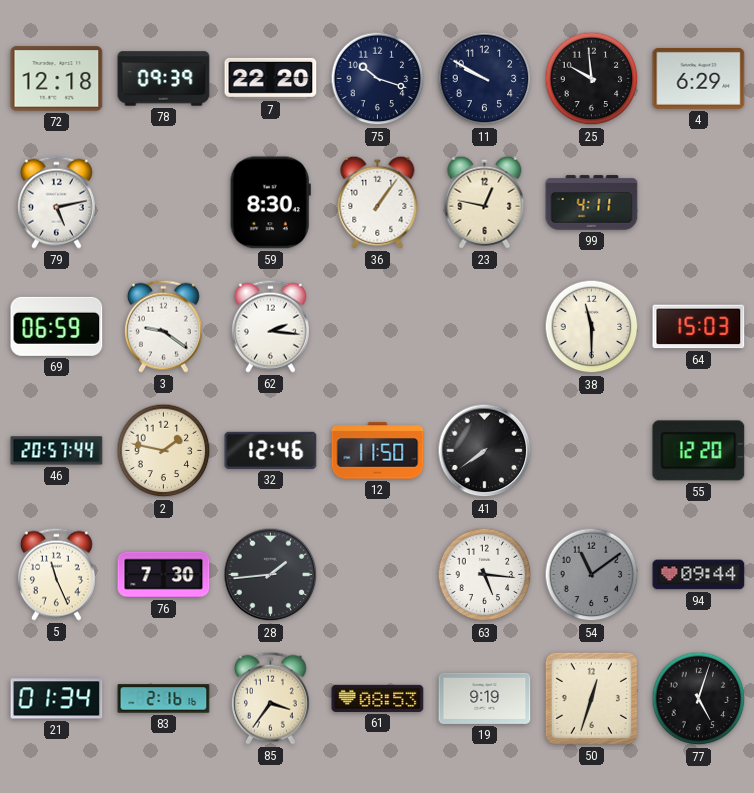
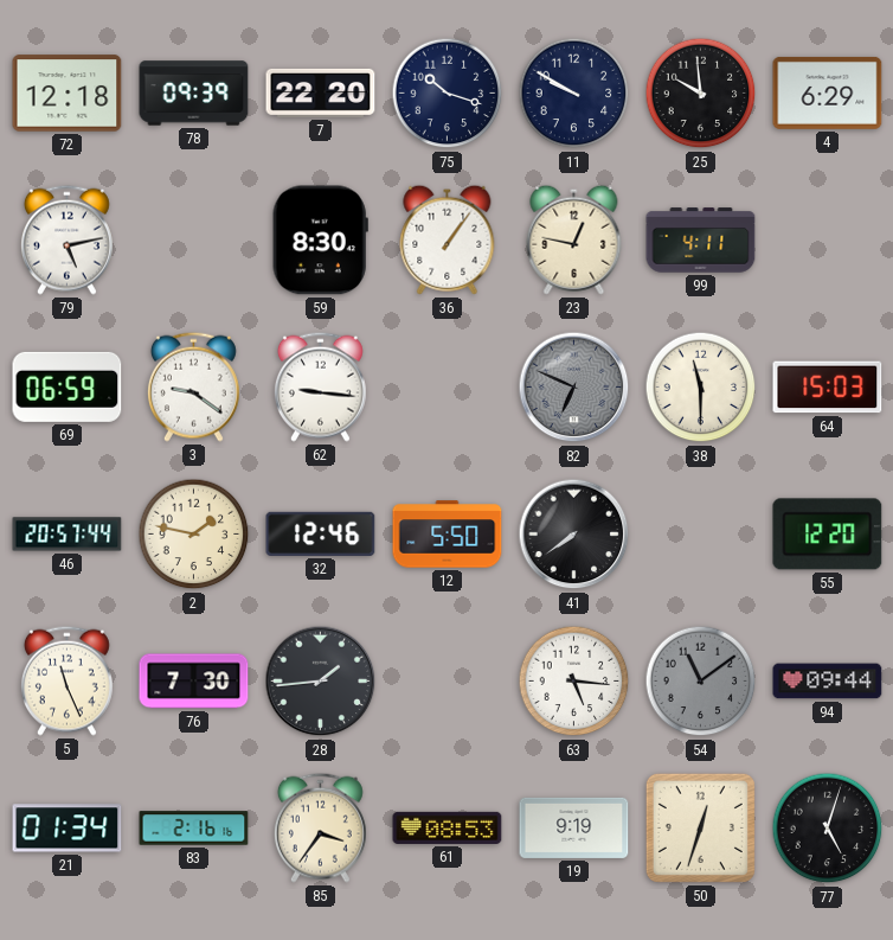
62: 2:16 -> 9:16 (320, 386)
82: none -> 6:49 (574, 388)
12: 11:50 -> 5:50 (448, 535)
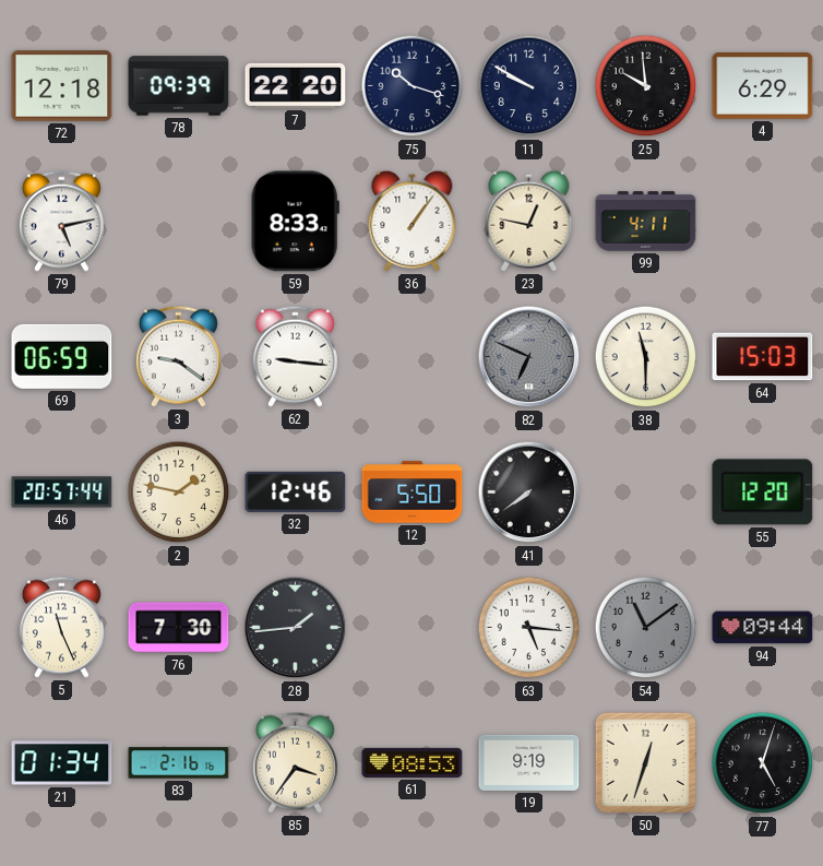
59: 8:30 -> 8:33 (295, 222)
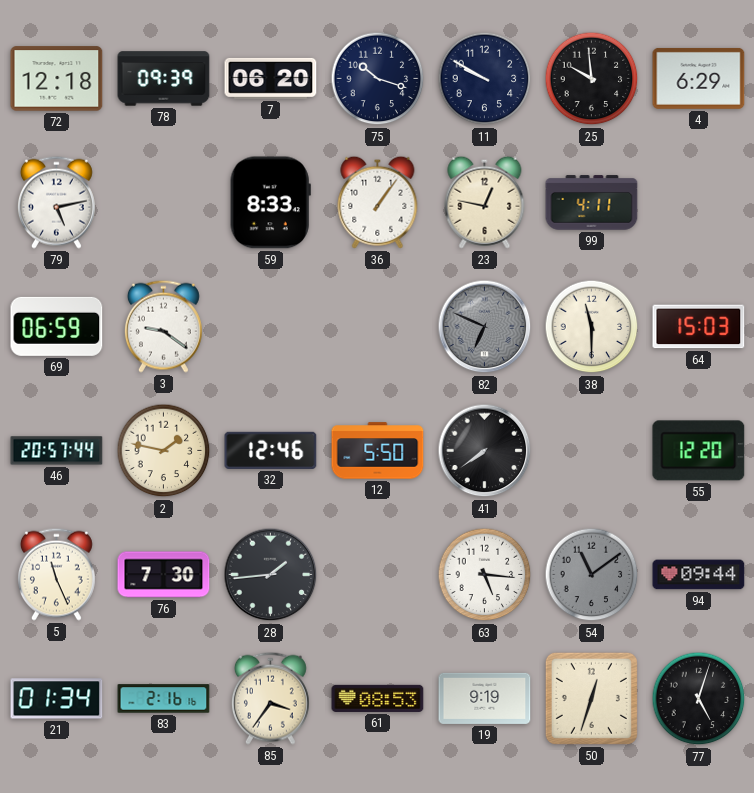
7: 22:20 -> 06:20 (271, 78)
62: 9:16 -> none (295, 356)
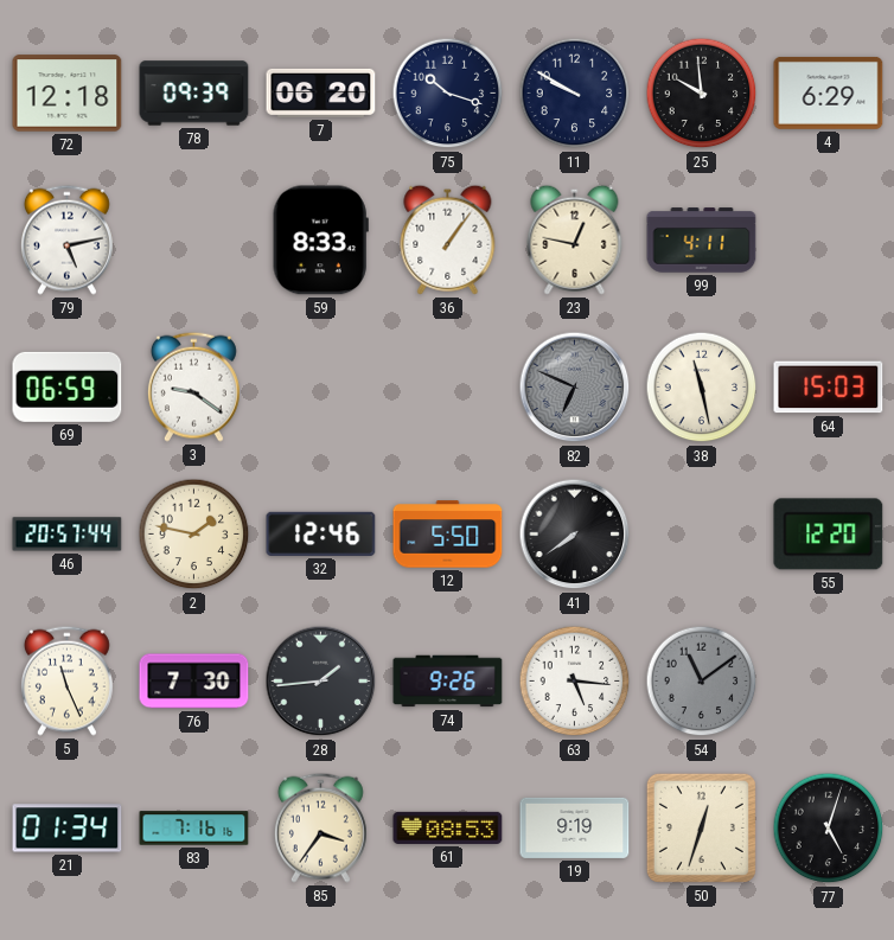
38: 11:30 -> 11:28 (702, 388)
74: none -> 9:26 (448, 682)
94: 09:44 -> none (699, 575)
83: 2:16 -> 7:16 (194, 829)
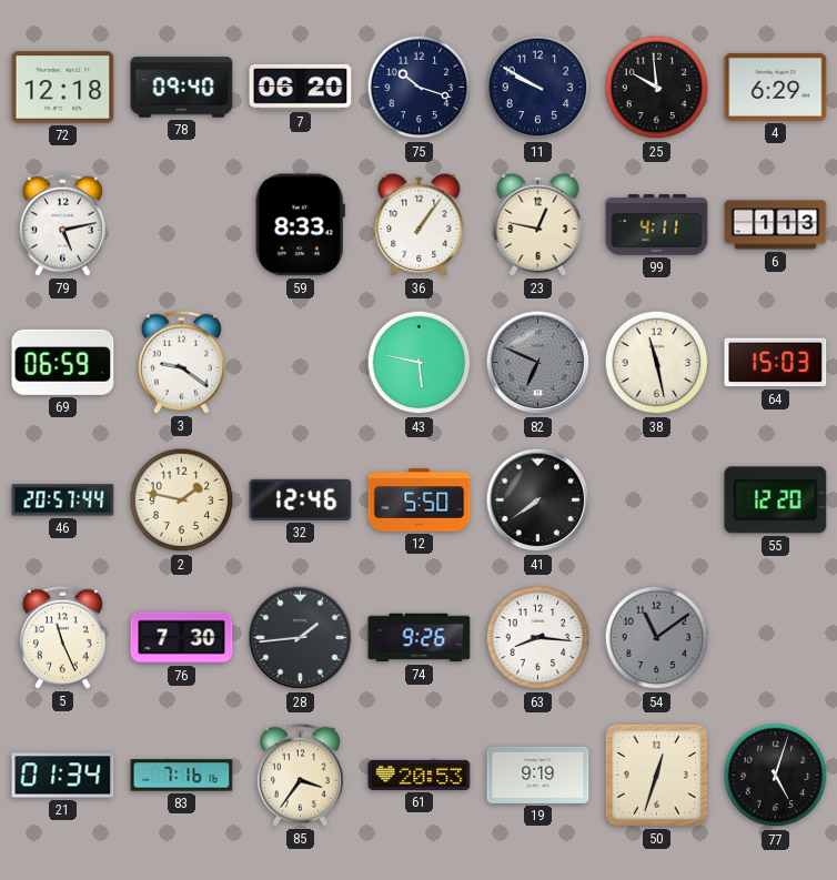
78: 09:39 -> 09:40 (182, 88)
6: none -> 1:13 (776, 225)
43: none -> 5:47 (420, 363)
63: 5:16 -> 8:16 (538, 638)
61: 08:53 -> 20:53 (420, 775)
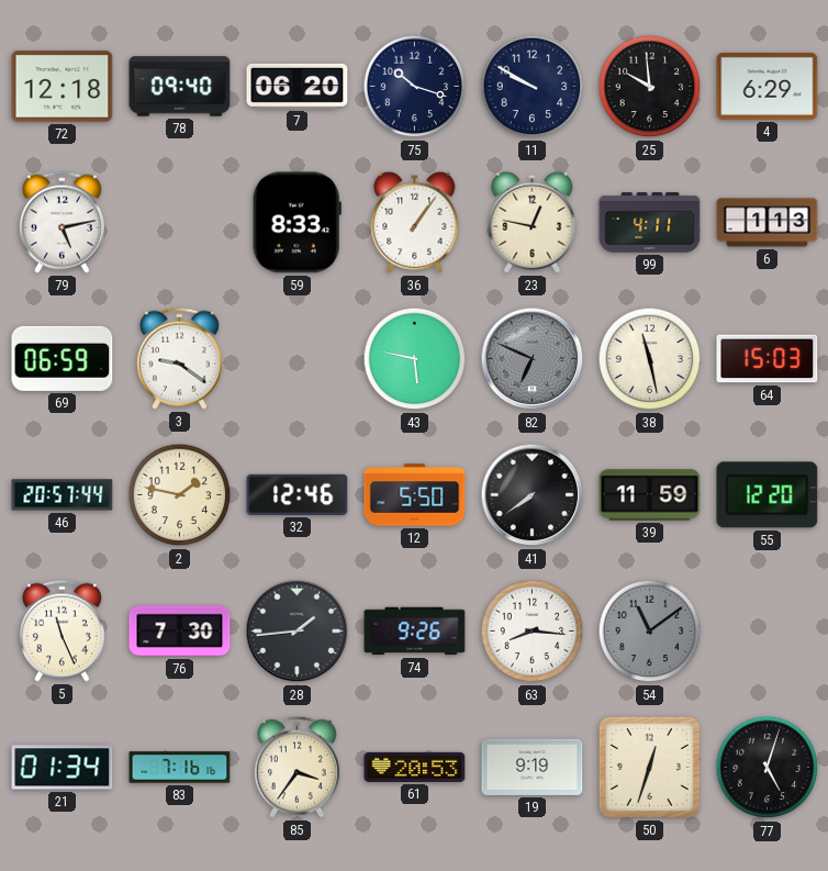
39: none -> 11:59 (650, 495)
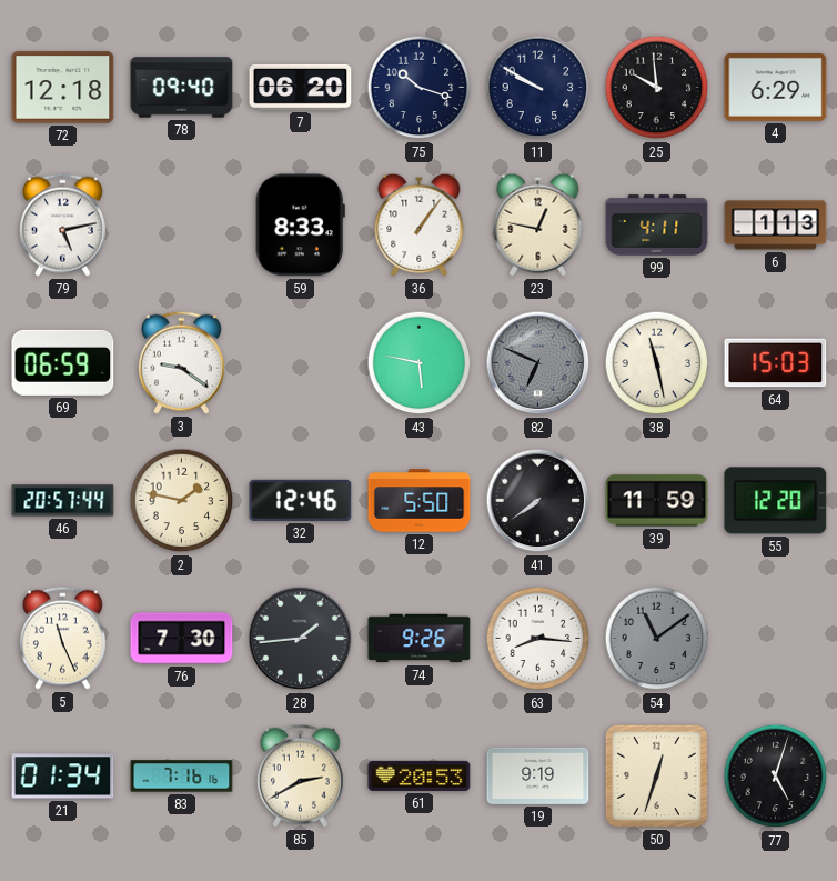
85: 3:36 -> 2:40 (300, 775)
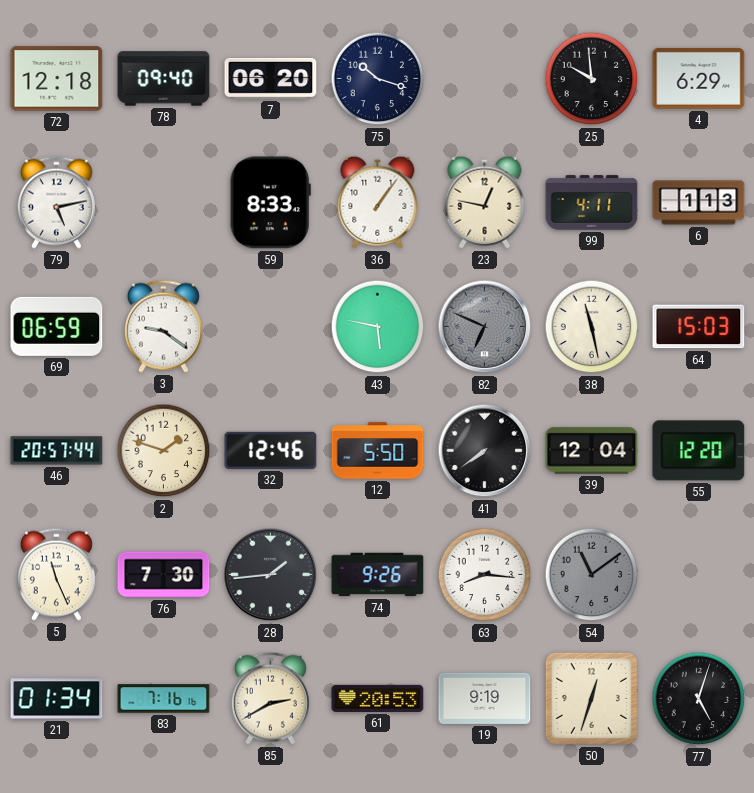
11: 9:50 -> none (538, 88)
2: 1:47 -> 1:48 (164, 451)
39: 11:59 -> 12:04 (592, 451)
